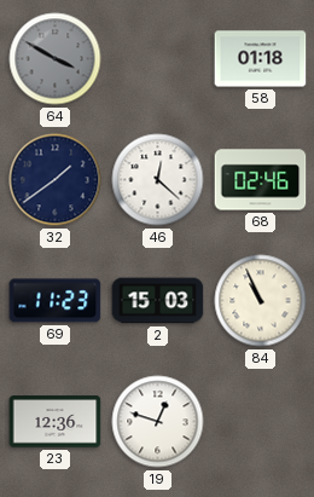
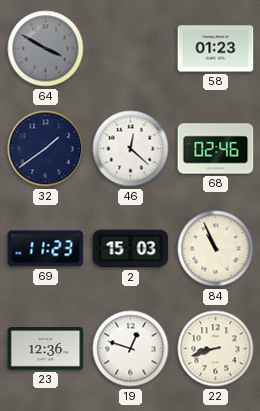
58: 01:18 -> 01:23 (216, 49)
22: none -> 8:42 (216, 349)
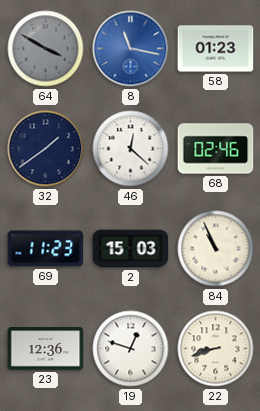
8: none -> 11:17 (131, 49)
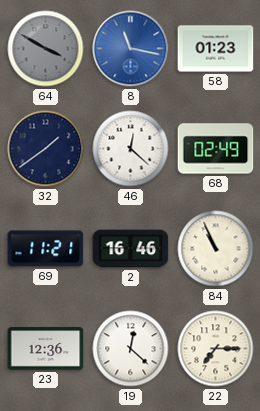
68: 02:46 -> 02:49 (216, 149)
69: 11:23 -> 11:21 (46, 249)
2: 15:03 -> 16:46 (131, 249)
19: 12:48 -> 12:22 (131, 349)
22: 8:42 -> 7:15 (216, 349)
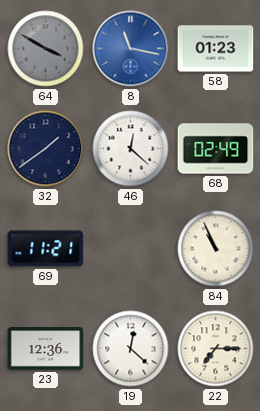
2: 16:46 -> none (131, 249)
